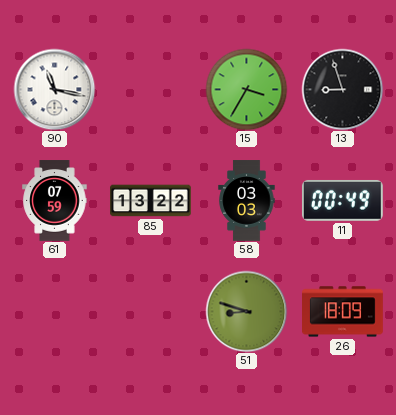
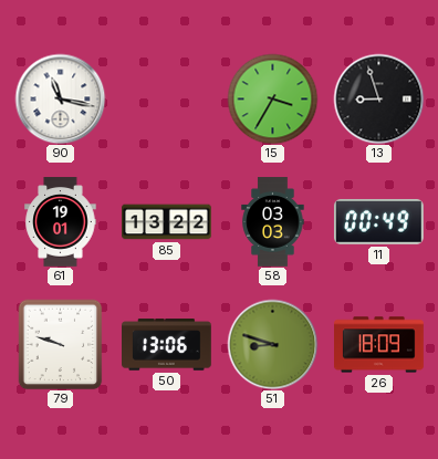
61: 07:59 -> 19:01 (61, 222)
79: none -> 9:48 (61, 344)
50: none -> 13:06 (167, 345)
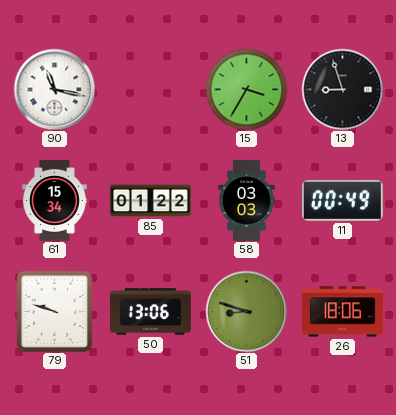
61: 19:01 -> 15:34 (55, 201)
85: 13:22 -> 01:22 (151, 201)
26: 18:09 -> 18:06 (343, 312)
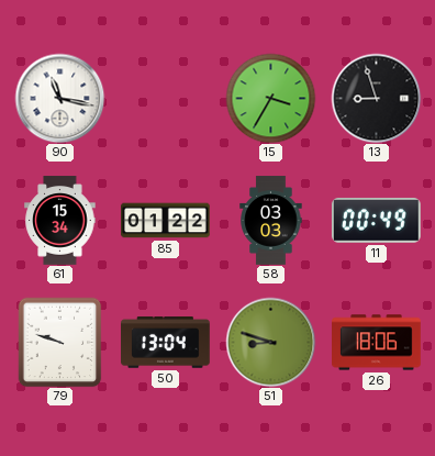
50: 13:06 -> 13:04 (166, 343)
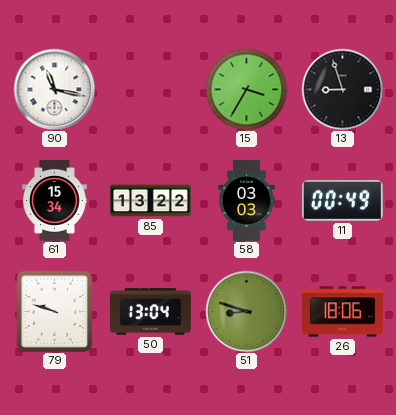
85: 01:22 -> 13:22 (151, 201)
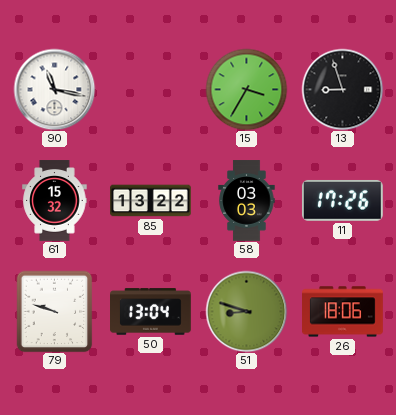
61: 15:34 -> 15:32 (55, 201)
11: 00:49 -> 17:26 (342, 200)
